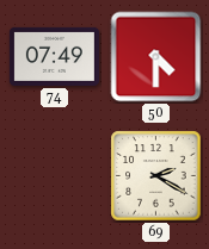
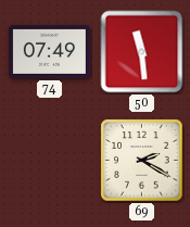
50: 4:30 -> 11:29 (142, 52)
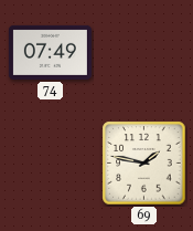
50: 11:29 -> none (142, 52)
69: 2:20 -> 1:47 (144, 164)
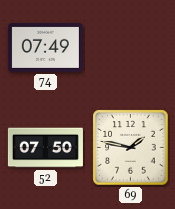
52: none -> 07:50 (45, 148)
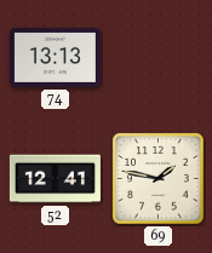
74: 07:49 -> 13:13 (55, 57)
52: 07:50 -> 12:41 (55, 179)
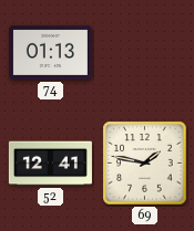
74: 13:13 -> 01:13 (50, 52)
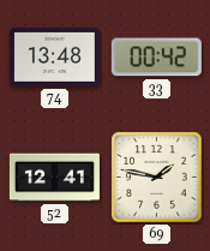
74: 01:13 -> 13:48 (54, 56)
33: none -> 00:42 (156, 58)
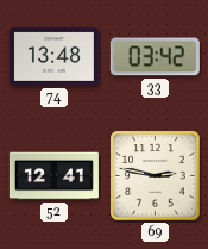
33: 00:42 -> 03:42 (155, 57)
69: 1:47 -> 2:47 (156, 176)
